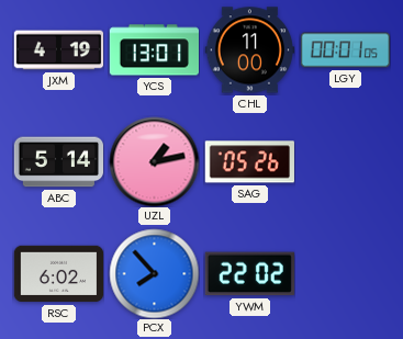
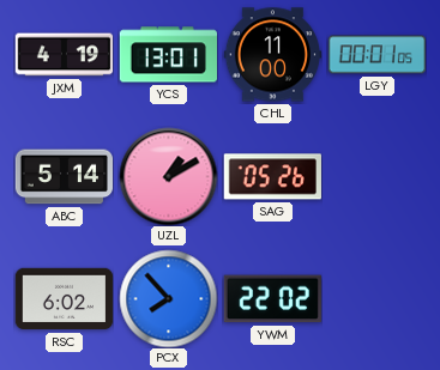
UZL: 1:13 -> 1:10 (168, 176)
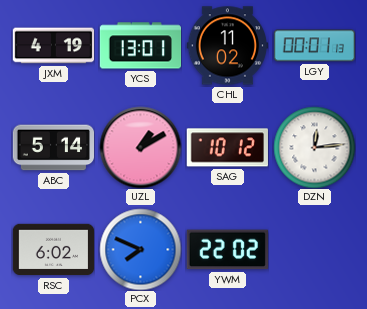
CHL: 11:00 -> 11:02 (227, 46)
LGY: 00:01:05 -> 00:01:13 (314, 46)
SAG: 05:26 -> 10:12 (227, 148)
DZN: none -> 12:14 (314, 147)
PCX: 7:53 -> 7:49 (140, 249)
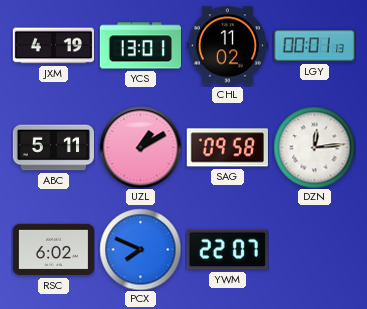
ABC: 5:14 -> 5:11 (53, 148)
SAG: 10:12 -> 09:58 (227, 148)
YWM: 22:02 -> 22:07 (227, 250)
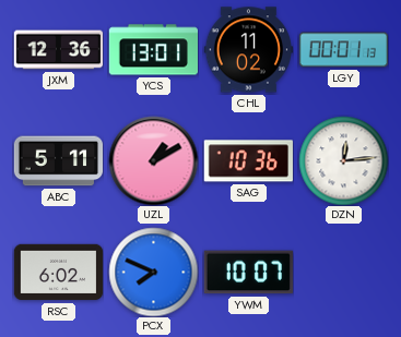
JXM: 4:19 -> 12:36 (58, 50)
SAG: 09:58 -> 10:36 (248, 161)
YWM: 22:07 -> 10:07 (248, 273)
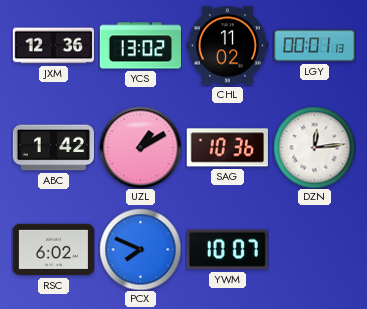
YCS: 13:01 -> 13:02 (140, 46)
ABC: 5:11 -> 1:42 (53, 148)
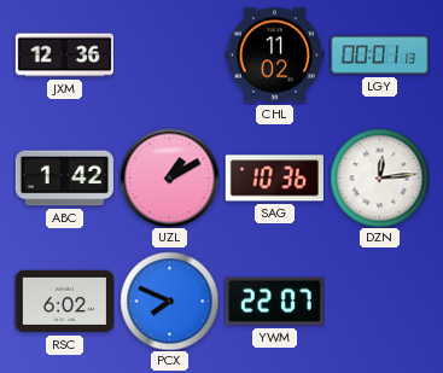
YCS: 13:02 -> none (140, 46)
YWM: 10:07 -> 22:07 (274, 302)
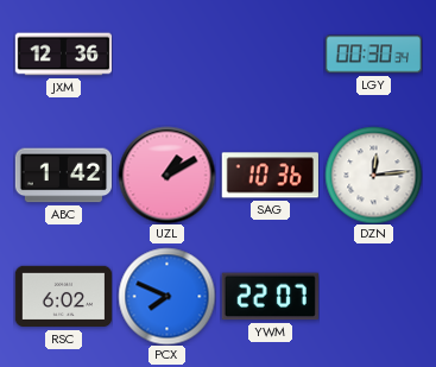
CHL: 11:02 -> none (274, 56)
LGY: 00:01 -> 00:30 (373, 55)
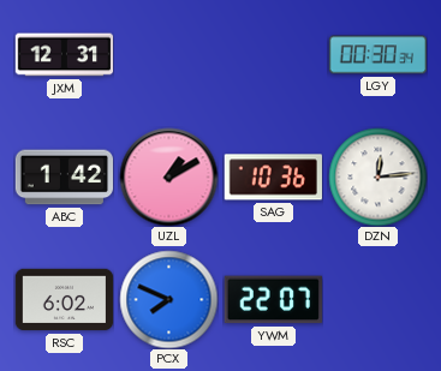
JXM: 12:36 -> 12:31 (64, 55)
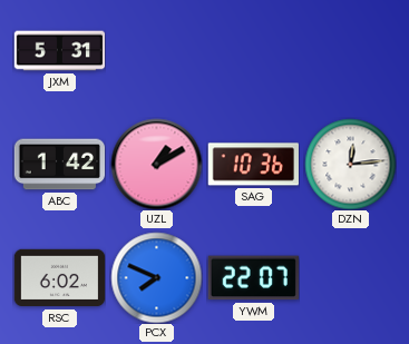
JXM: 12:31 -> 5:31 (59, 51)
LGY: 00:30 -> none (377, 55)
